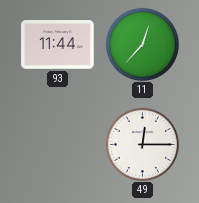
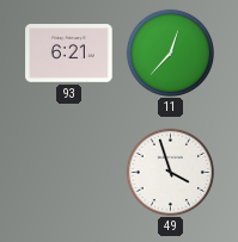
93: 11:44 -> 6:21 (69, 54)
49: 12:15 -> 3:57 (170, 172)
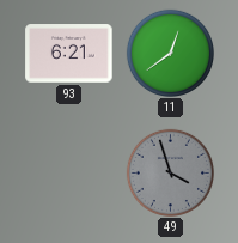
11: 12:37 -> 12:39 (170, 53)
49 dial: white -> grey (170, 172)
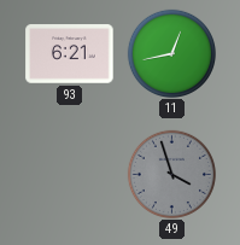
11: 12:39 -> 12:43 (171, 53)
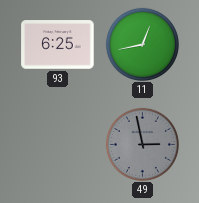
93: 6:21 -> 6:25 (58, 45)
49: 3:57 -> 2:58 (142, 144)
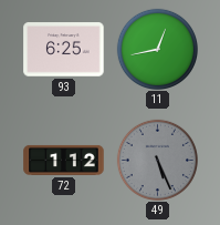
72: none -> 1:12 (64, 160)
49: 2:58 -> 5:26 (157, 160)
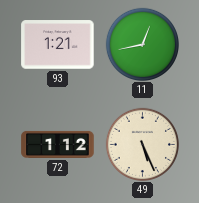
93: 6:25 -> 1:21 (58, 45)
49 dial: grey -> cream (142, 144)
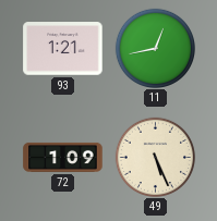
72: 1:12 -> 1:09 (63, 157)
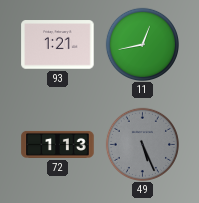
72: 1:09 -> 1:13 (58, 144)
49 dial: cream -> grey (142, 144)
